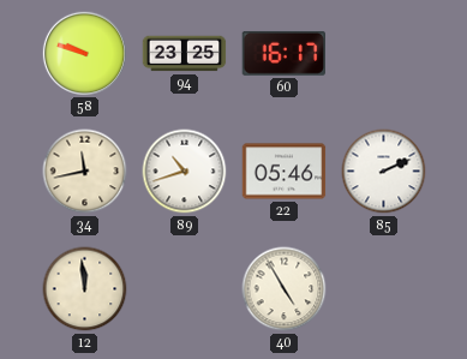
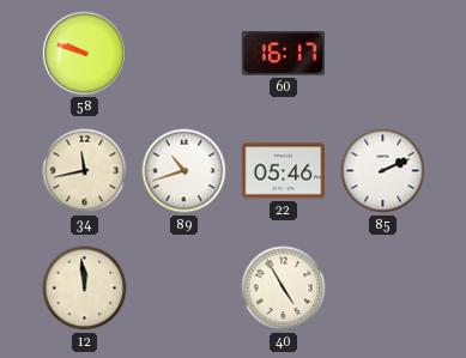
94: 23:25 -> none (185, 54)
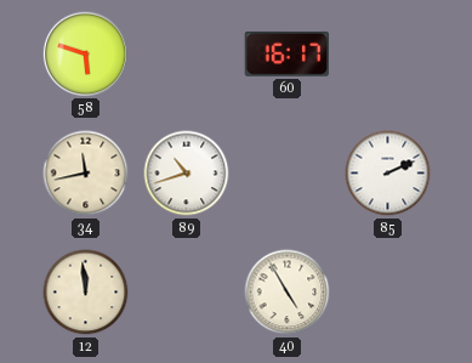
58: 9:48 -> 5:48 (85, 53)
22: 05:46 -> none (284, 171)
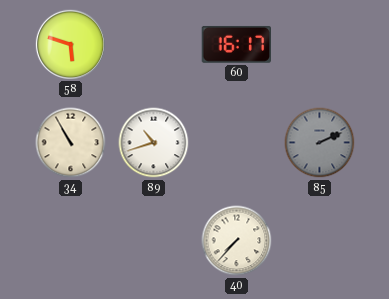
34: 11:43 -> 10:55 (71, 143)
85 dial: white -> grey (320, 143)
12: 11:59 -> none (86, 293)
40: 4:55 -> 7:37 (237, 241)
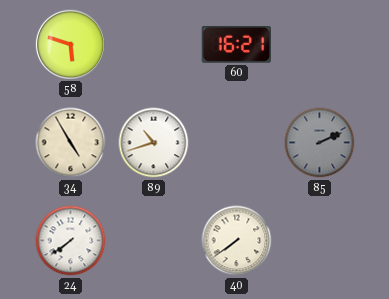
60: 16:17 -> 16:21 (236, 44)
34: 10:55 -> 4:55 (71, 143)
24: none -> 7:39 (71, 241)
40: 7:37 -> 7:39 (237, 241)
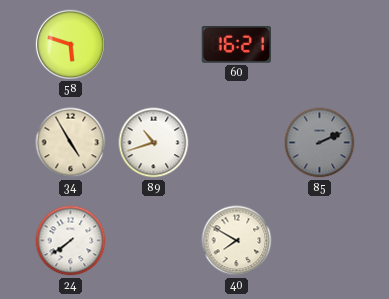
40: 7:39 -> 7:50 (237, 241)
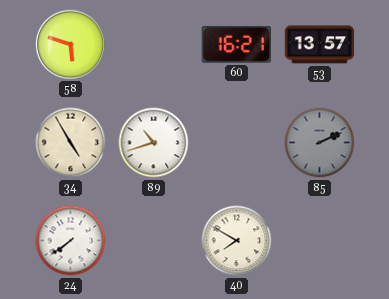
53: none -> 13:57 (320, 45)
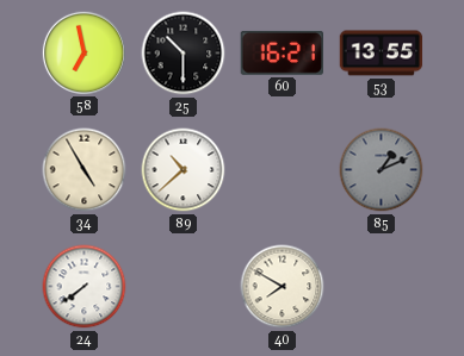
58: 5:48 -> 6:58 (83, 52)
25: none -> 10:30 (184, 54)
53: 13:57 -> 13:55 (382, 54)
89: 10:42 -> 10:38 (184, 170)
85: 2:11 -> 1:11 (382, 170)
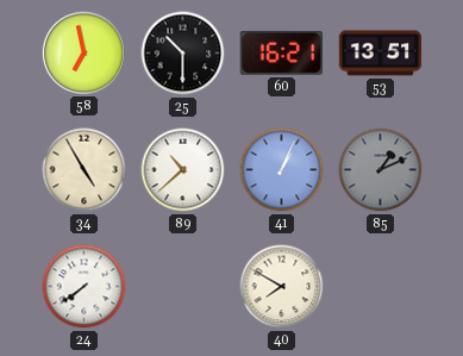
53: 13:55 -> 13:51 (381, 54)
41: none -> 1:04 (282, 170)
